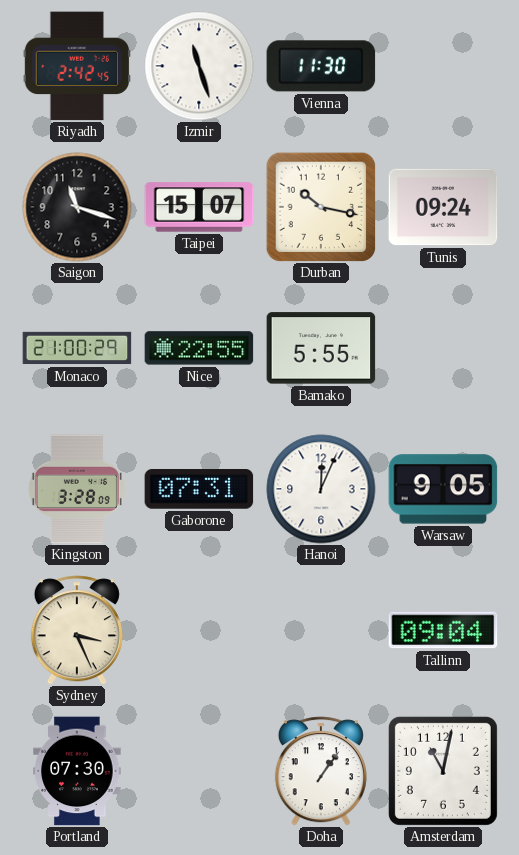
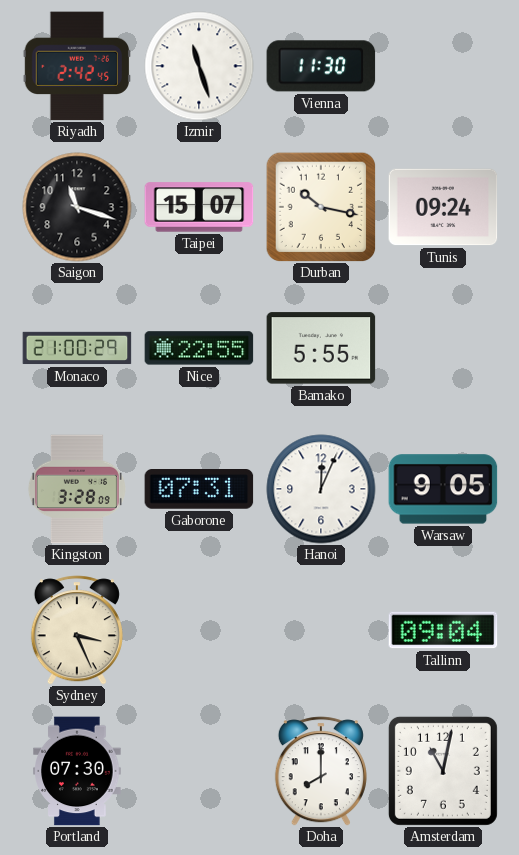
Doha: 1:06 -> 8:00 (321, 771)
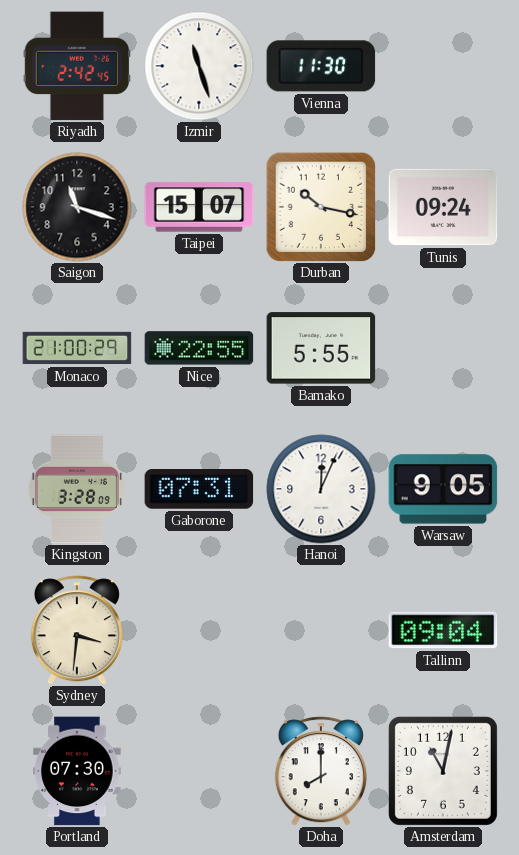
Sydney: 3:26 -> 3:31 (77, 630)
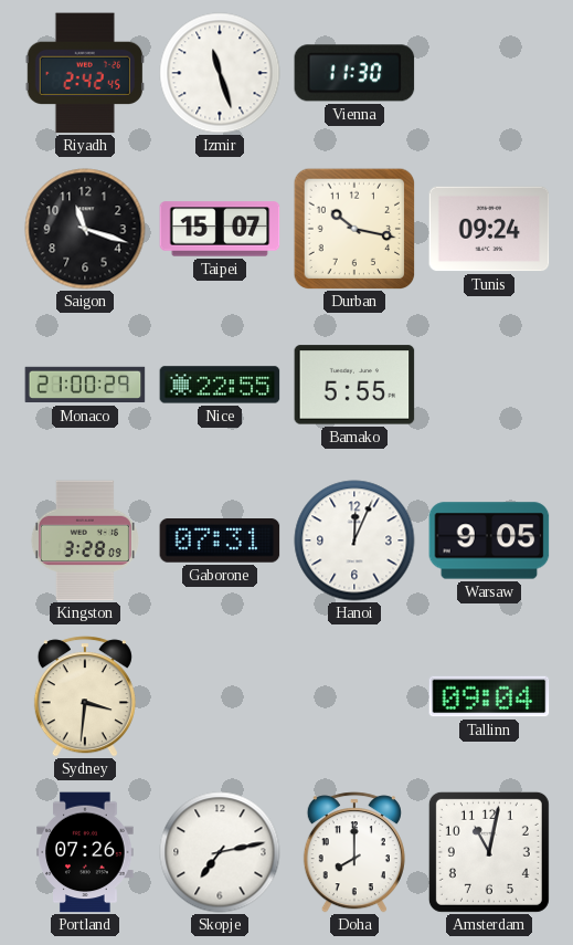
Portland: 07:30 -> 07:26 (85, 852)
Skopje: none -> 7:13 (220, 852)
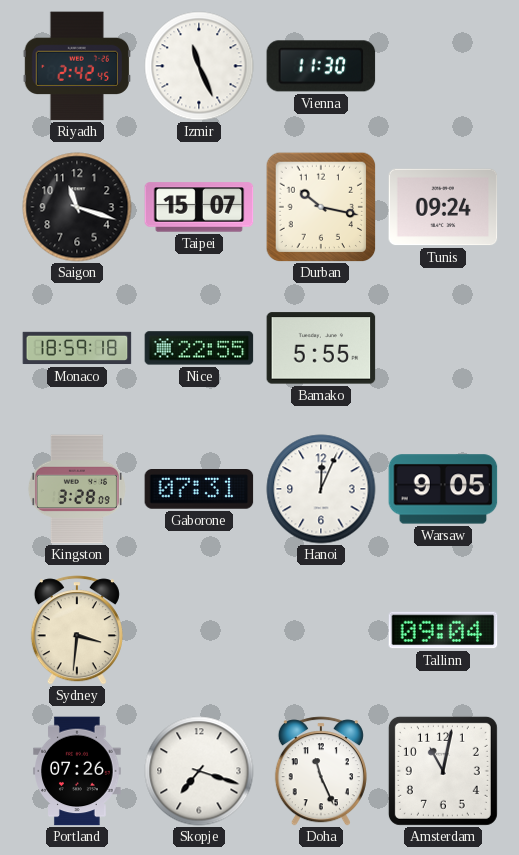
Izmir: 11:27 -> 11:26 (199, 66)
Monaco: 21:00 -> 18:59 (77, 348)
Skopje: 7:13 -> 7:18 (199, 771)
Doha: 8:00 -> 11:26 (321, 771)
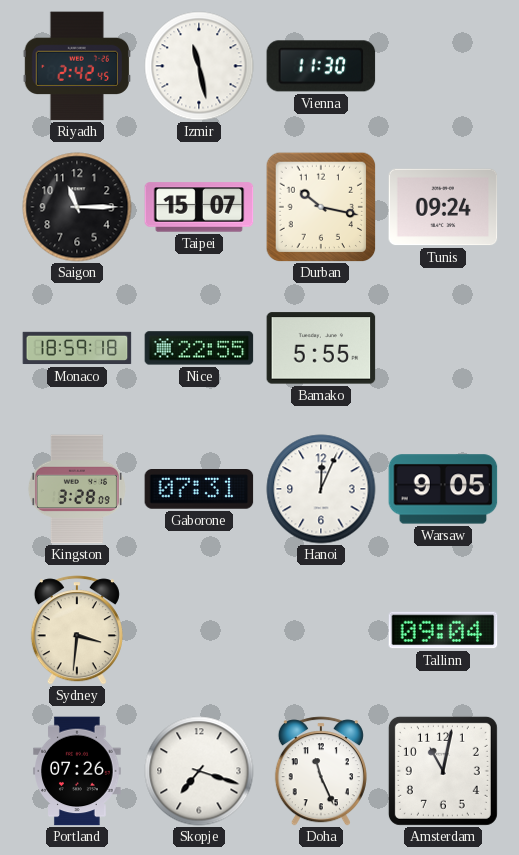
Izmir: 11:26 -> 11:28 (199, 66)
Saigon: 11:18 -> 11:15 (77, 207)
